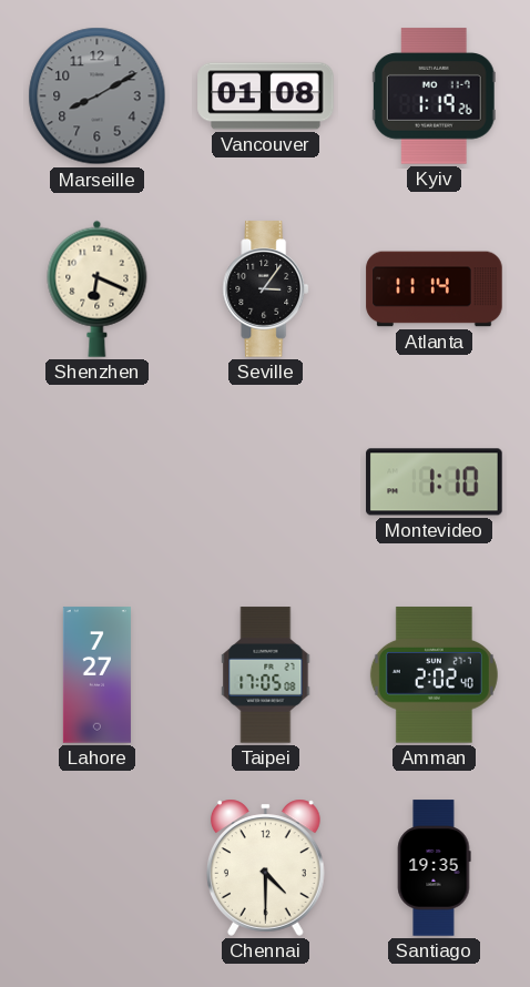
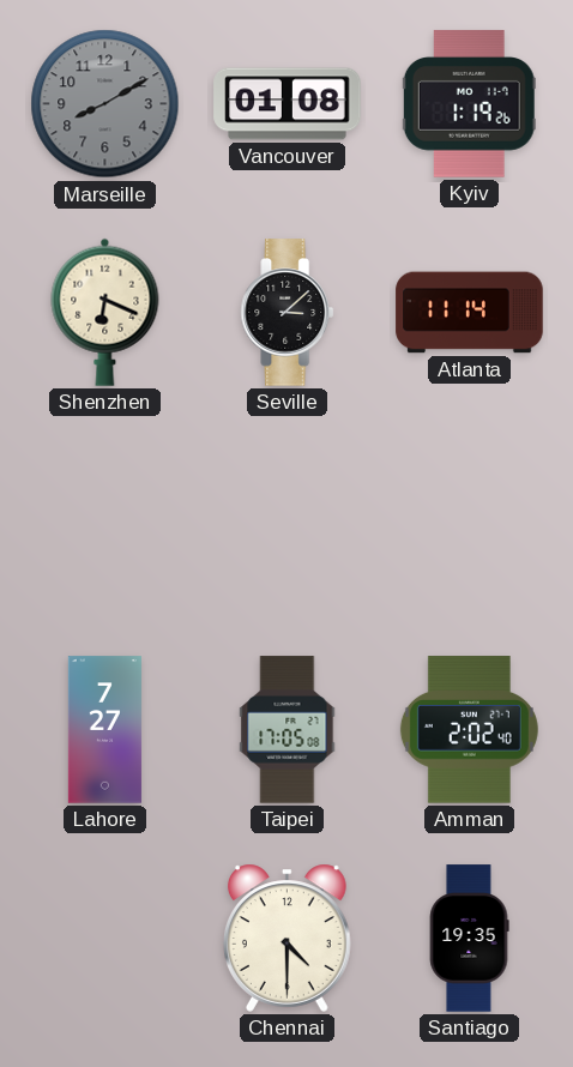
Seville: 3:06 -> 3:08 (288, 313)
Montevideo: 1:10 -> none (435, 482)
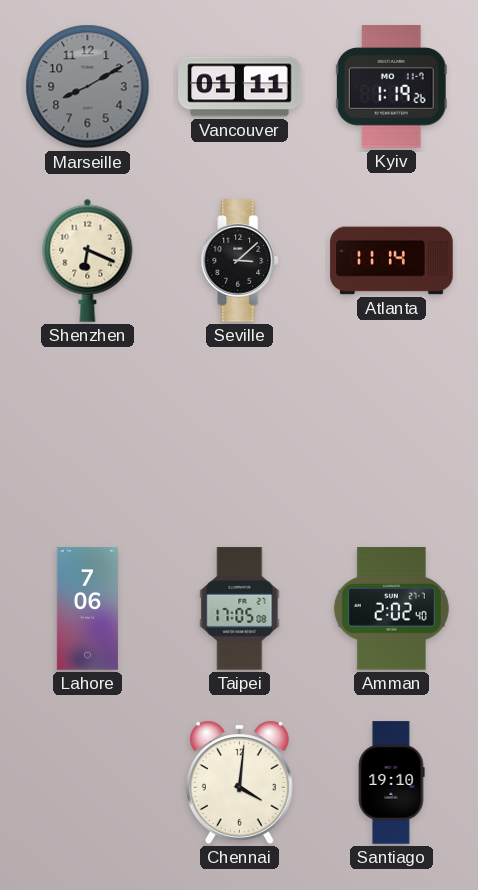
Vancouver: 01:08 -> 01:11 (240, 87)
Lahore: 7:27 -> 7:06 (87, 609)
Chennai: 4:30 -> 4:01 (240, 782)
Santiago: 19:35 -> 19:10 (391, 783)
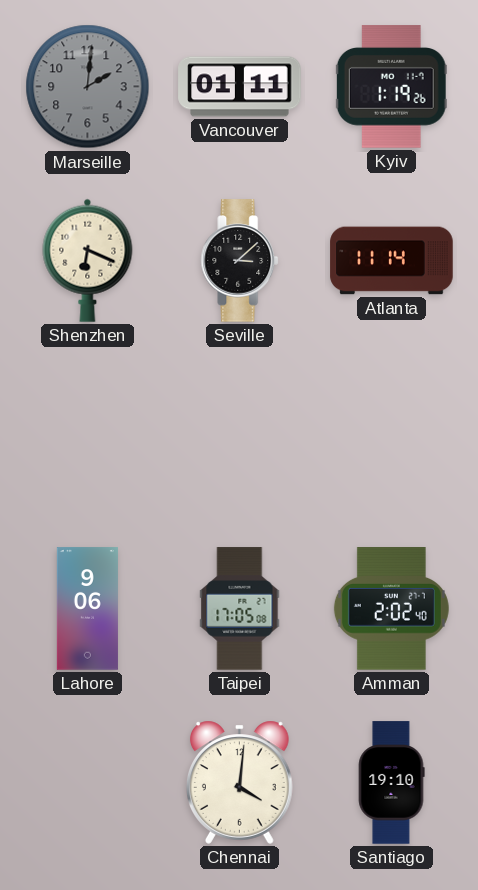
Marseille: 8:10 -> 2:01 (88, 87)
Lahore: 7:06 -> 9:06 (87, 609)
